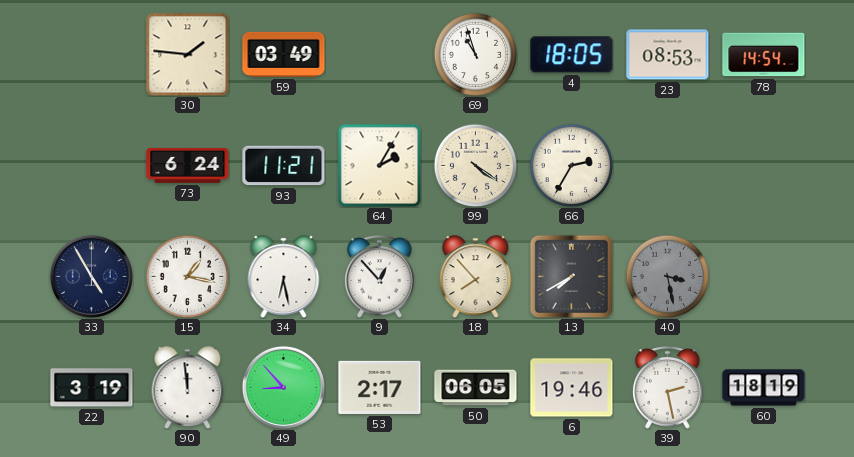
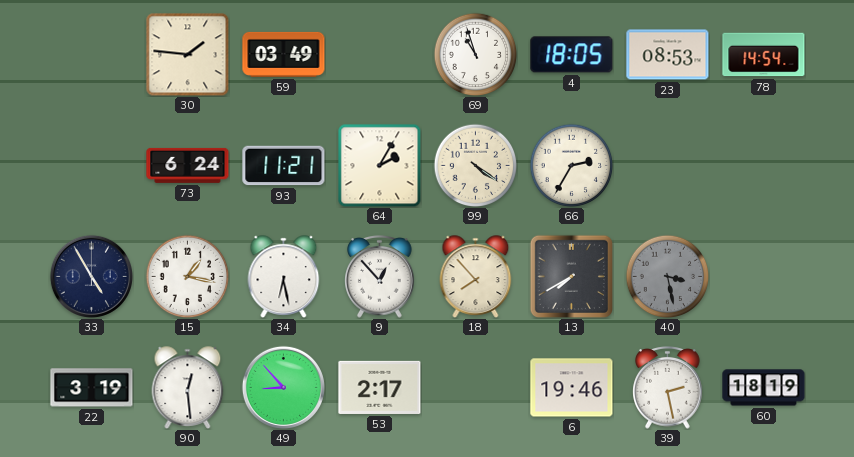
90: 11:59 -> 12:29 (188, 388)
50: 06:05 -> none (476, 388)
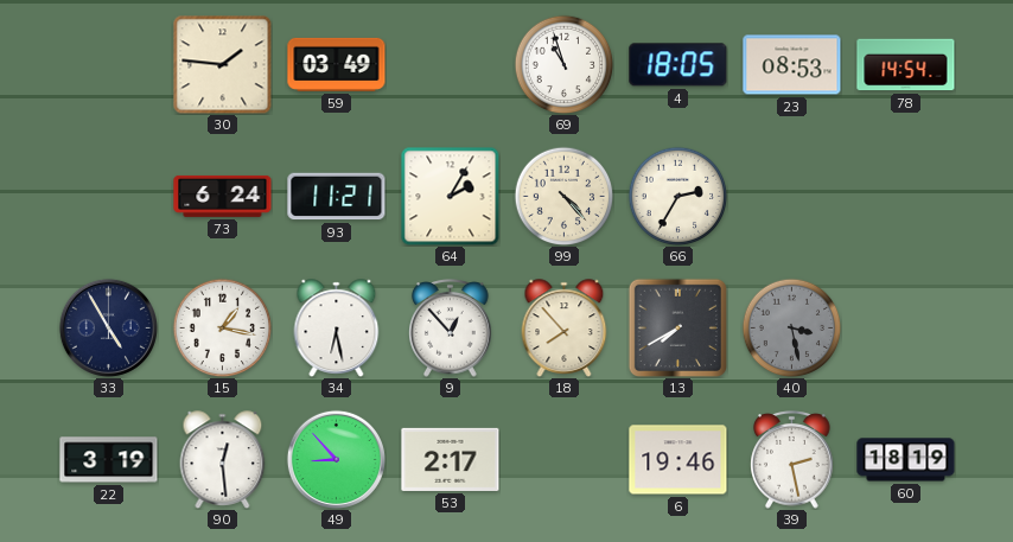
99: 4:21 -> 4:23 (563, 196)
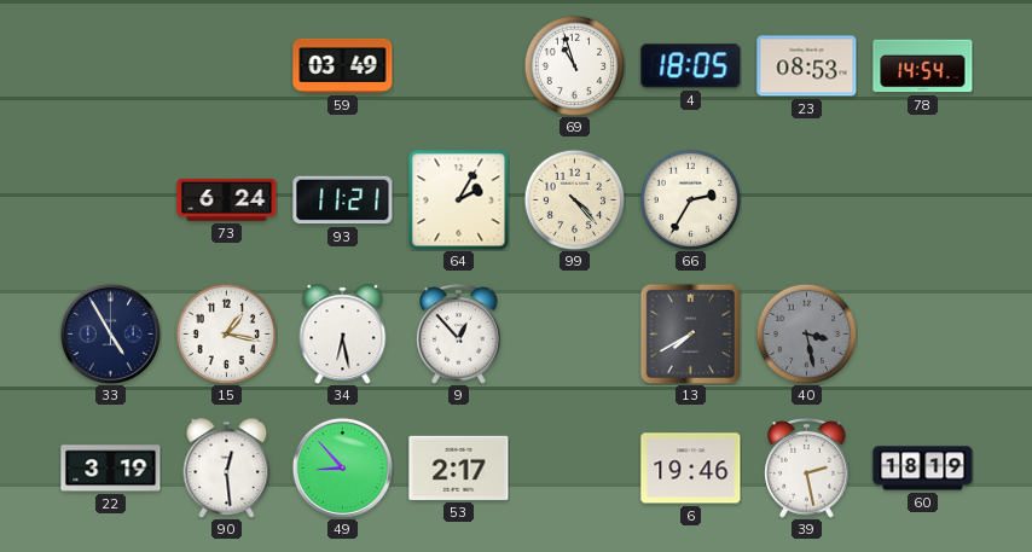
30: 1:46 -> none (222, 64)
18: 7:53 -> none (565, 329)
